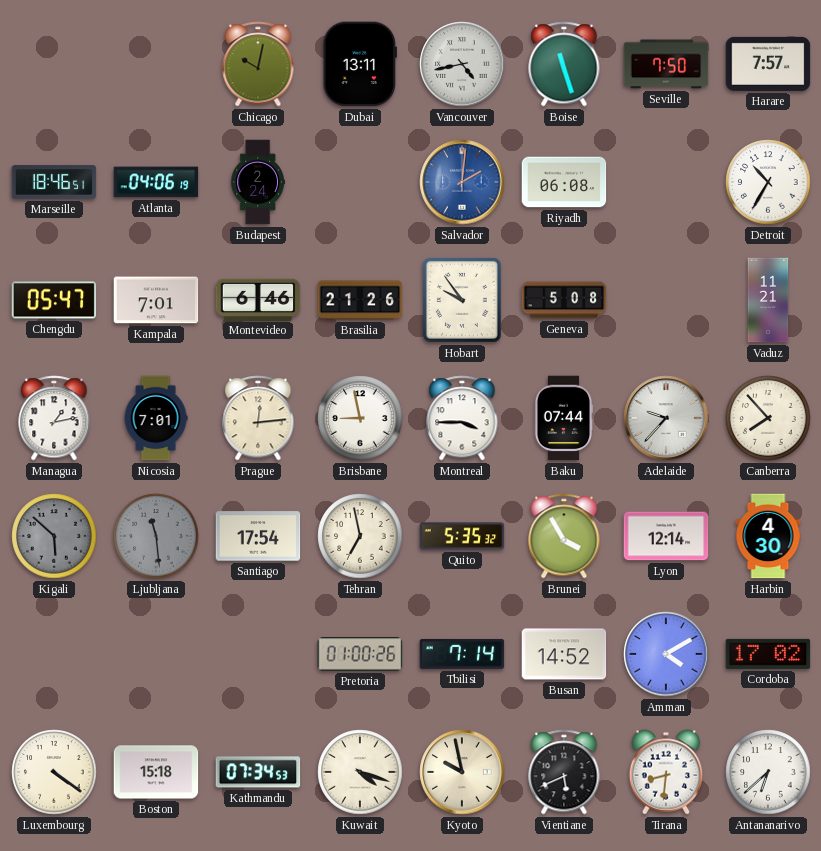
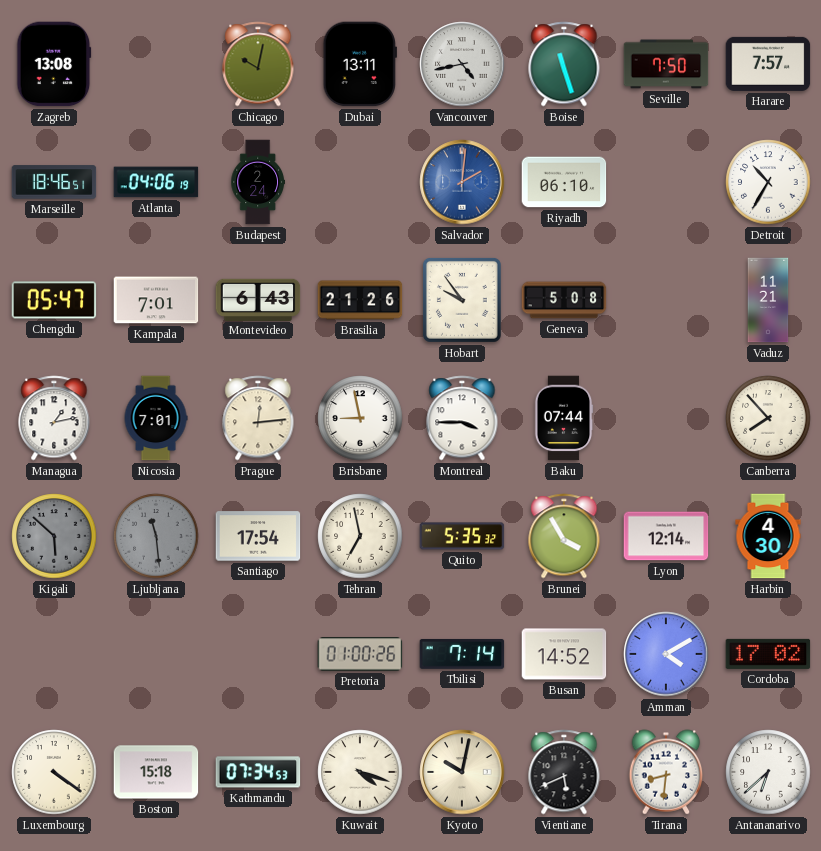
Zagreb: none -> 13:08 (54, 64)
Riyadh: 06:08 -> 06:10 (564, 182)
Montevideo: 6:46 -> 6:43 (258, 299)
Adelaide: 9:37 -> none (666, 418)
Kyoto: 9:58 -> 10:02 (462, 772)
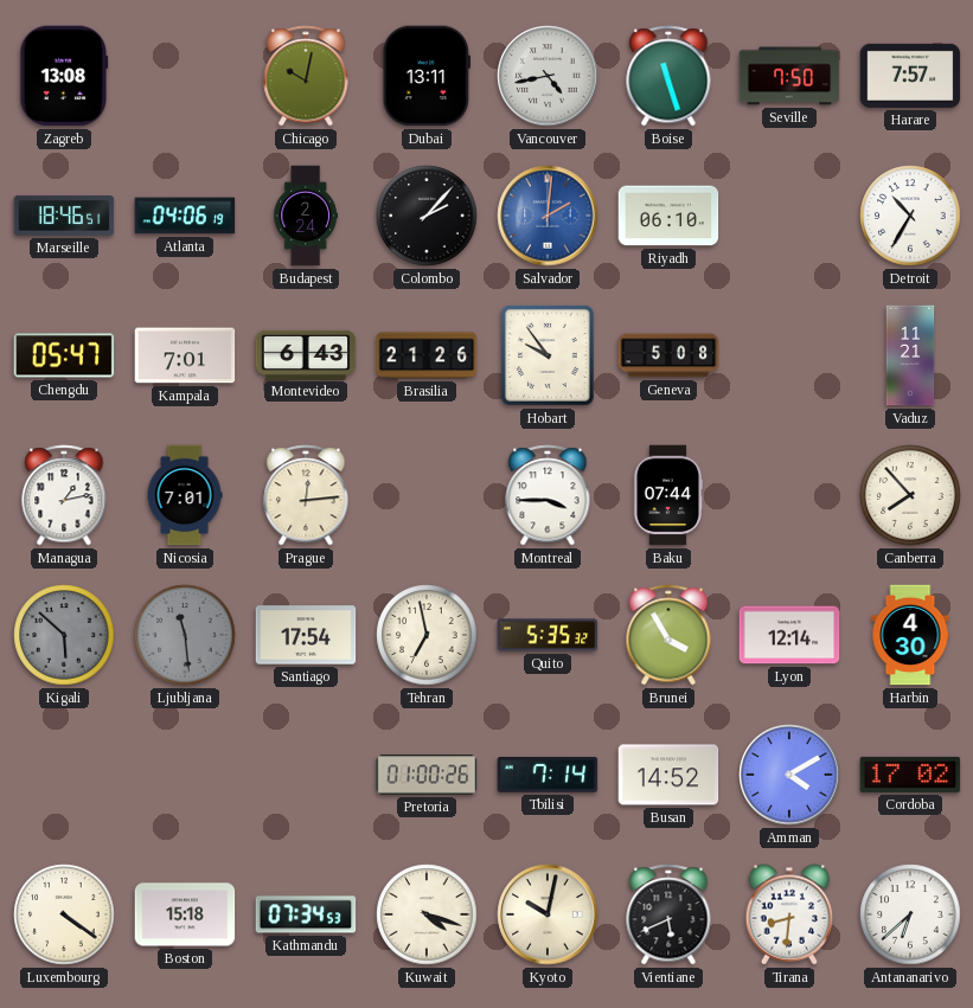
Colombo: none -> 2:07 (427, 216)
Brisbane: 8:58 -> none (360, 418)
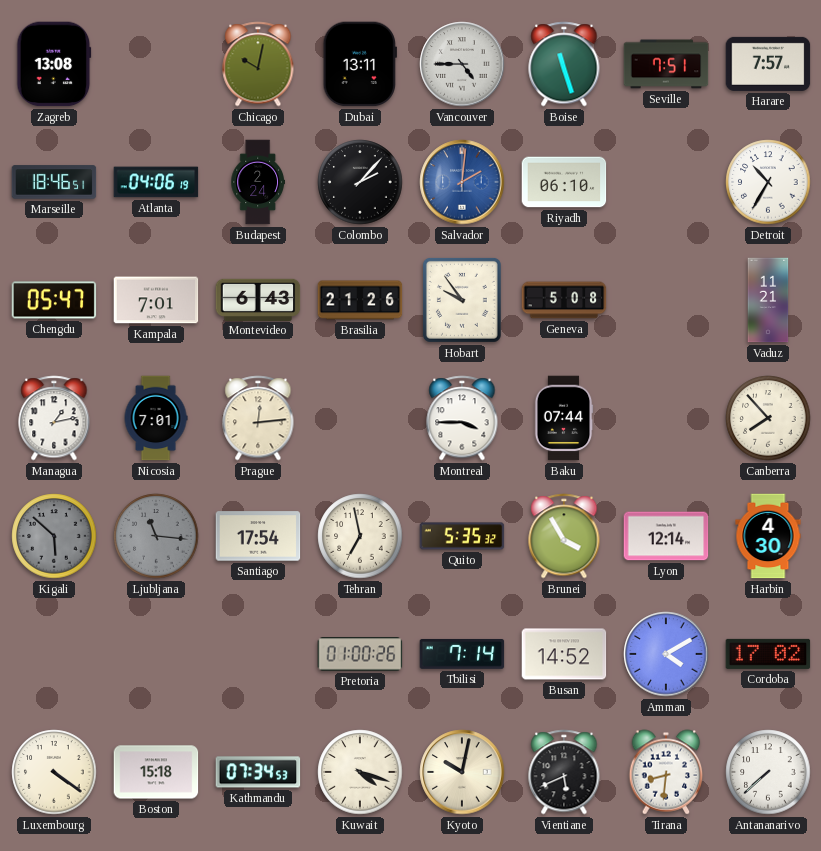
Vancouver: 4:43 -> 4:45 (462, 64)
Seville: 7:50 -> 7:51 (666, 64)
Ljubljana: 11:29 -> 11:16 (156, 536)
Antananarivo: 6:38 -> 7:38 (768, 772)
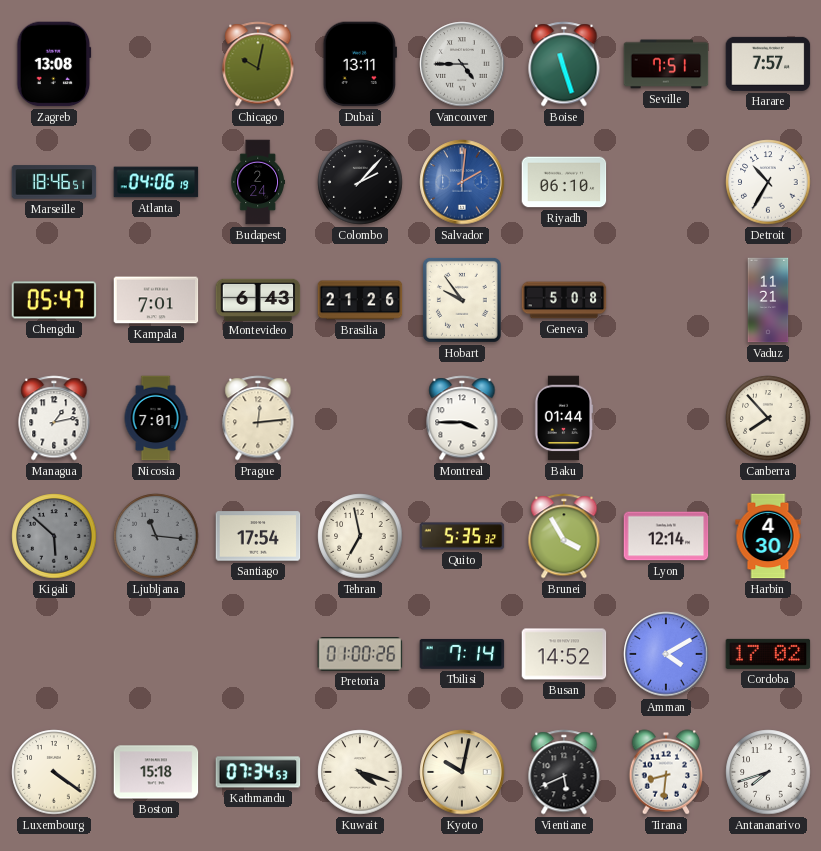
Baku: 07:44 -> 01:44 (564, 418)
Antananarivo: 7:38 -> 7:42 (768, 772)
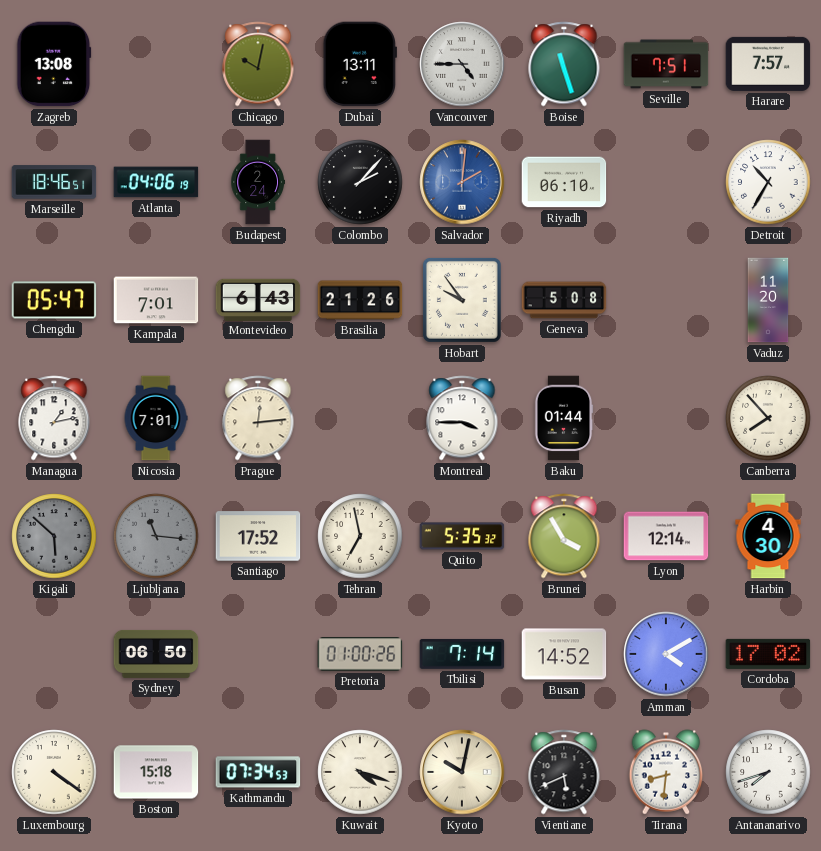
Vaduz: 11:21 -> 11:20 (768, 300)
Santiago: 17:54 -> 17:52 (258, 536)
Sydney: none -> 06:50 (156, 654)
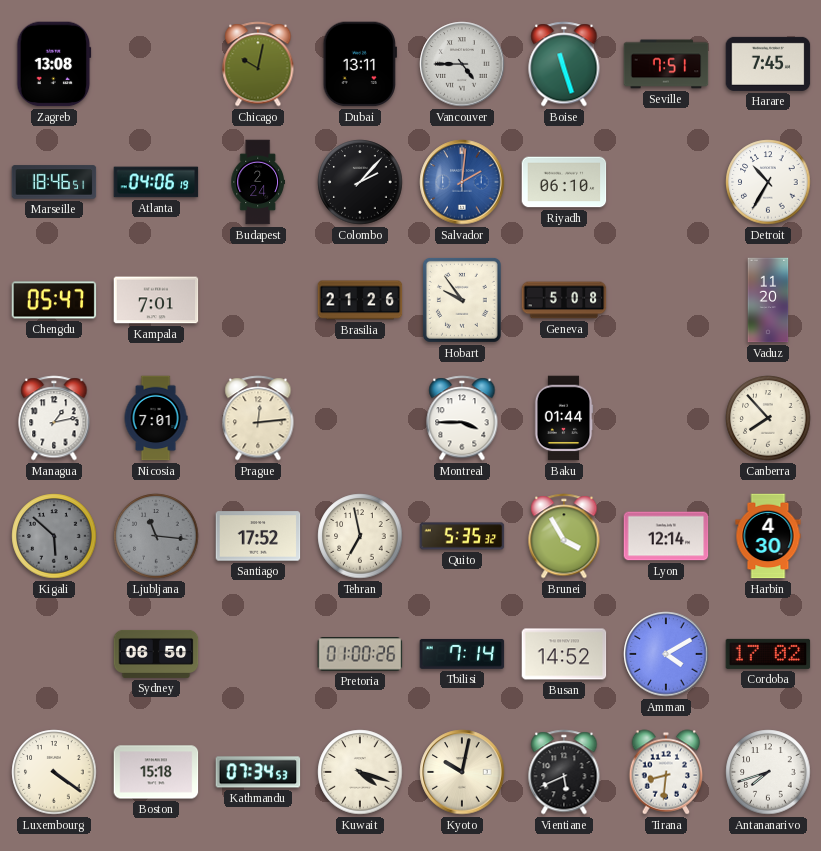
Harare: 7:57 -> 7:45 (768, 64)
Montevideo: 6:43 -> none (258, 299)
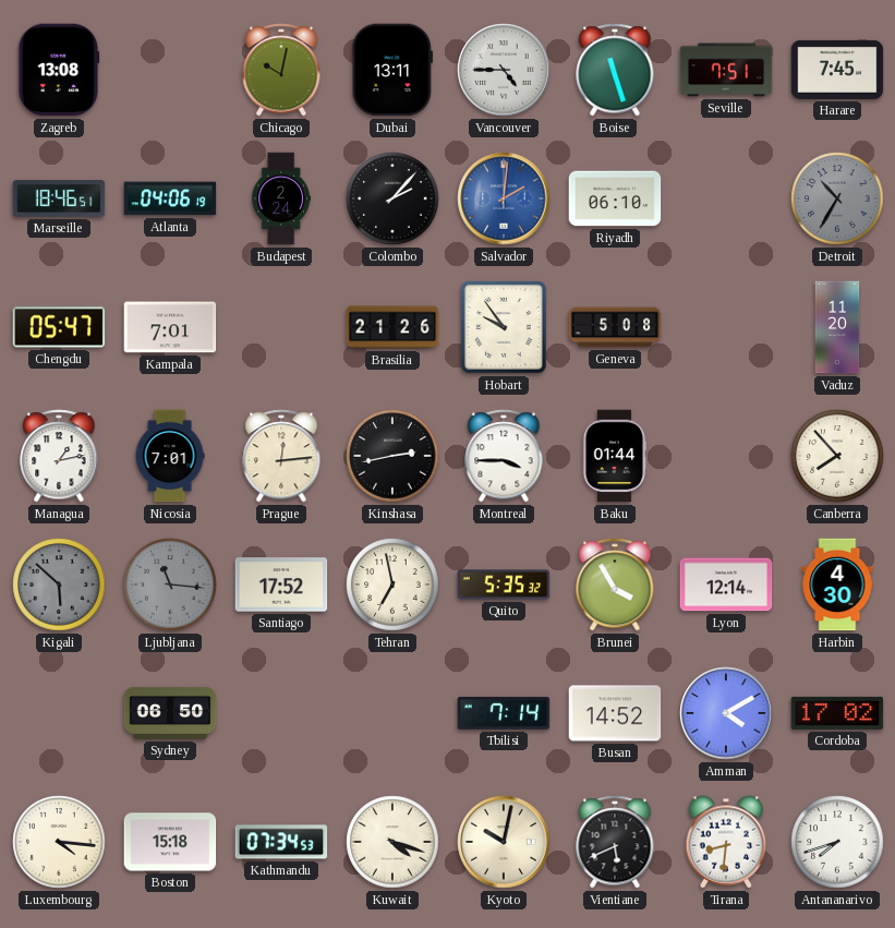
Detroit dial: white -> grey (837, 198)
Kinshasa: none -> 2:43 (392, 456)
Pretoria: 01:00 -> none (360, 654)
Luxembourg: 4:21 -> 4:16 (59, 842)
